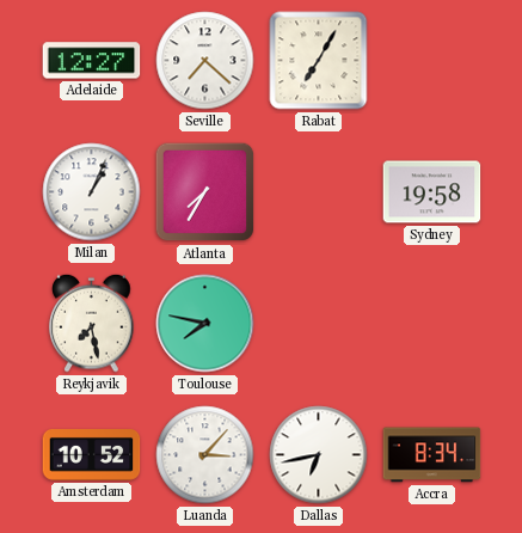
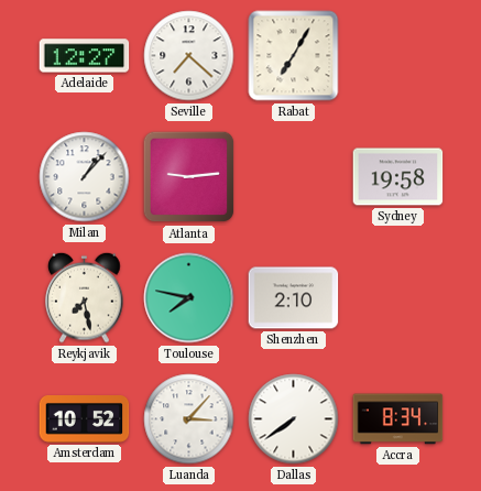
Milan: 1:04 -> 1:07 (85, 177)
Atlanta: 7:35 -> 9:14 (189, 177)
Shenzhen: none -> 2:10 (294, 298)
Dallas: 6:43 -> 7:39 (294, 419)
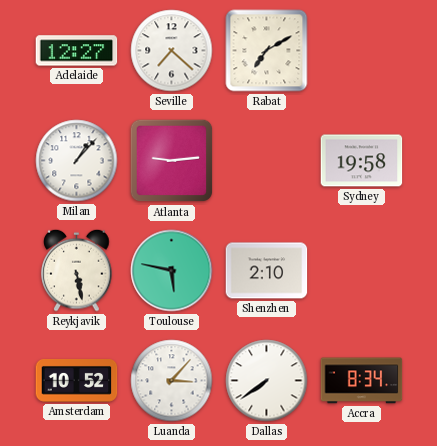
Rabat: 7:05 -> 7:10 (267, 51)
Reykjavik: 7:28 -> 5:28 (77, 270)
Toulouse: 7:47 -> 5:47 (172, 271)
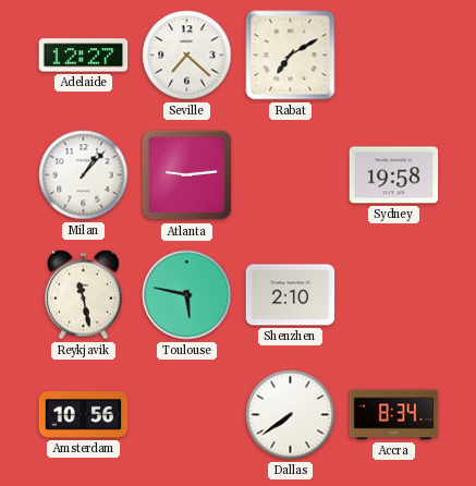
Reykjavik: 5:28 -> 11:28 (84, 294)
Amsterdam: 10:52 -> 10:56 (84, 415)
Luanda: 3:07 -> none (172, 381)
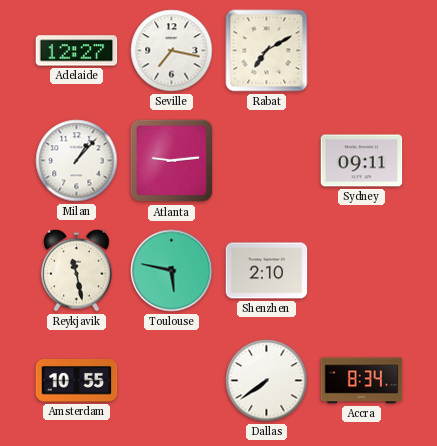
Seville: 7:22 -> 7:17 (172, 51)
Sydney: 19:58 -> 09:11 (362, 161)
Amsterdam: 10:56 -> 10:55 (77, 381)
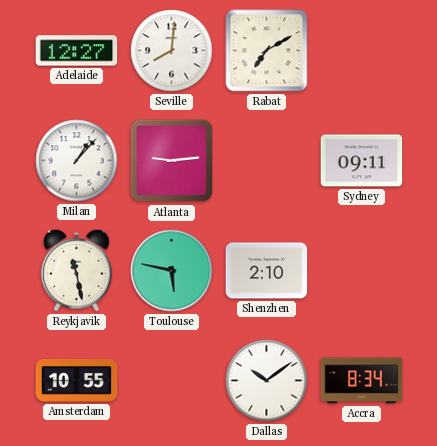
Seville: 7:17 -> 8:01 (172, 51)
Dallas: 7:39 -> 10:09 (267, 381)
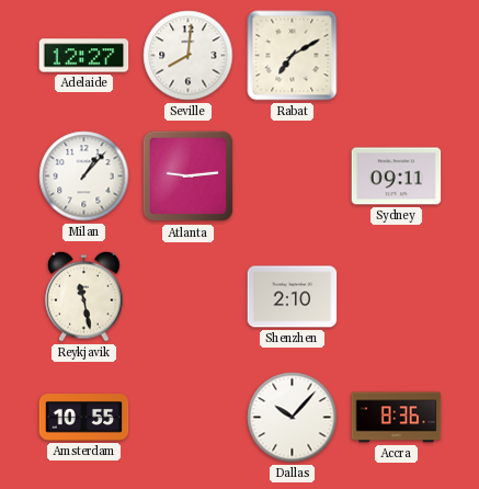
Toulouse: 5:47 -> none (172, 271)
Dallas: 10:09 -> 10:07 (293, 418)
Accra: 8:34 -> 8:36 (397, 418)
